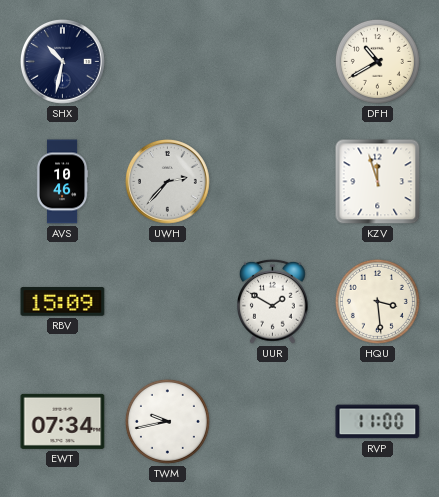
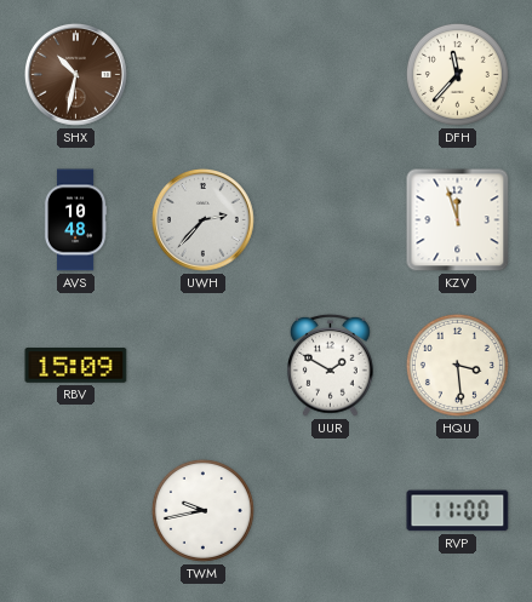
SHX dial: navy -> brown (75, 74)
DFH: 10:40 -> 11:37 (457, 74)
AVS: 10:46 -> 10:48 (75, 220)
EWT: 07:34 -> none (63, 421)
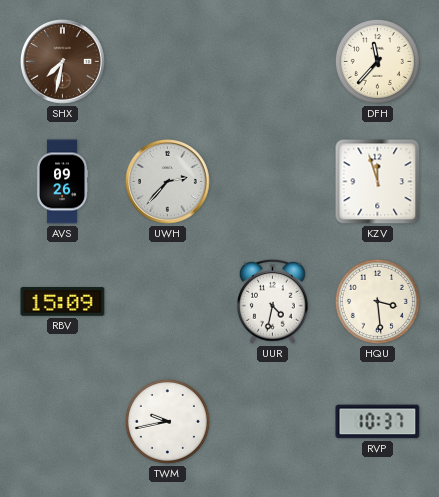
SHX: 10:32 -> 7:32 (62, 61)
AVS: 10:48 -> 09:26 (62, 182)
UUR: 1:50 -> 4:32 (273, 301)
RVP: 11:00 -> 10:37 (378, 422)
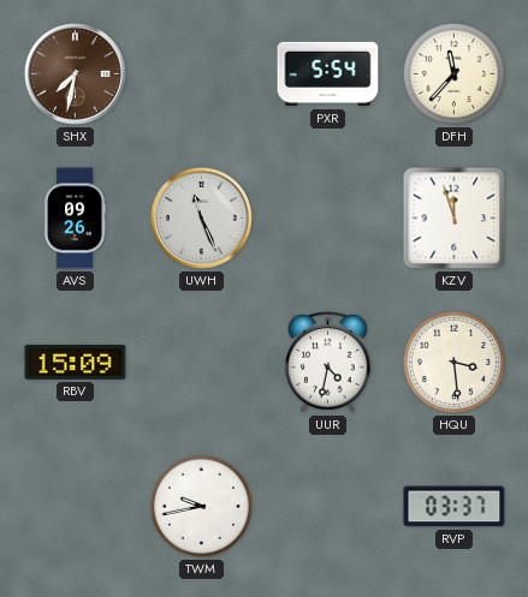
PXR: none -> 5:54 (328, 74)
UWH: 2:37 -> 11:26 (201, 217)
RVP: 10:37 -> 03:37 (455, 507)
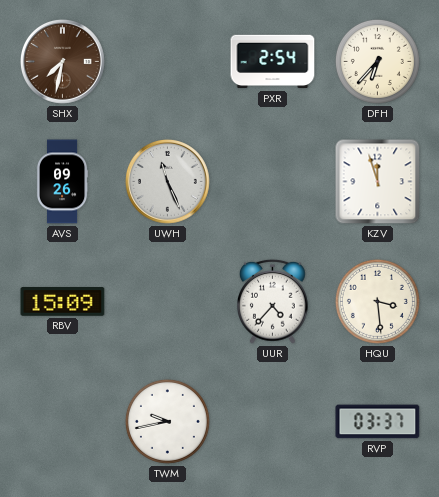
PXR: 5:54 -> 2:54 (273, 62)
DFH: 11:37 -> 6:37 (377, 61)
UUR: 4:32 -> 4:37 (273, 301)
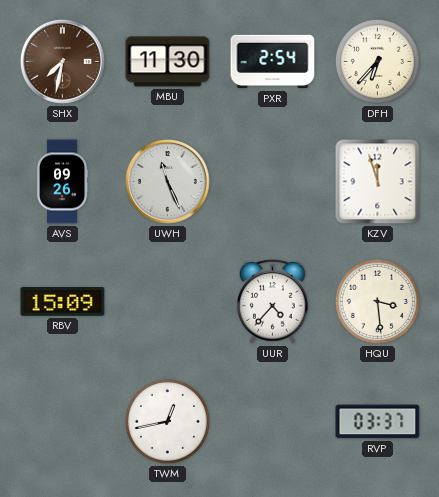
MBU: none -> 11:30 (168, 62)
TWM: 9:43 -> 12:43 (167, 421)
